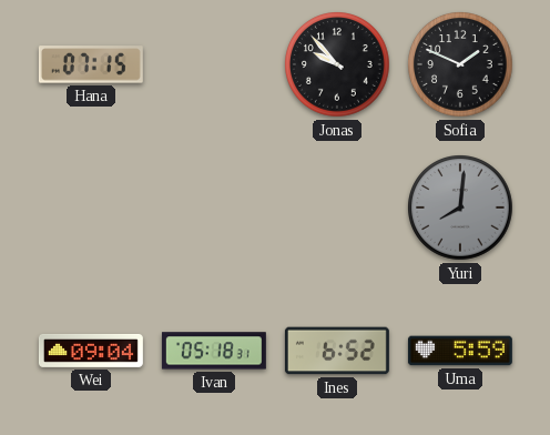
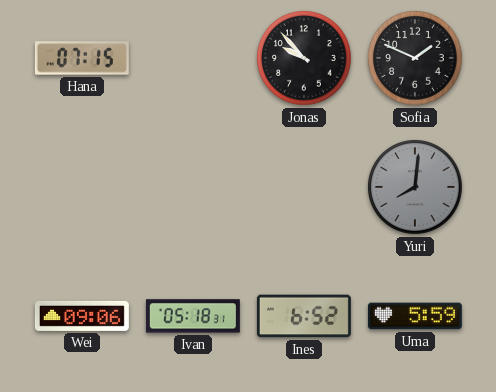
Wei: 09:04 -> 09:06 (82, 316)
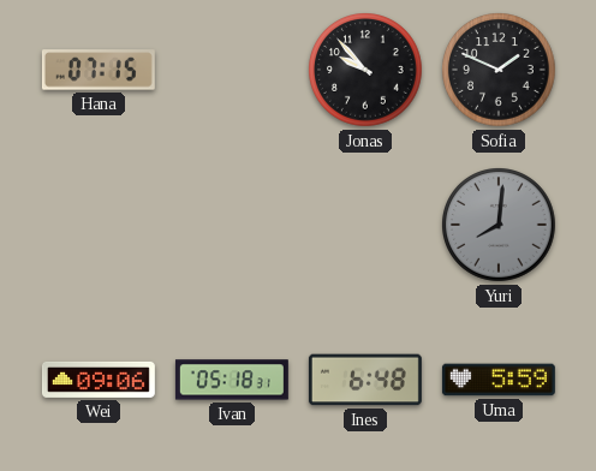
Ines: 6:52 -> 6:48 (365, 380)
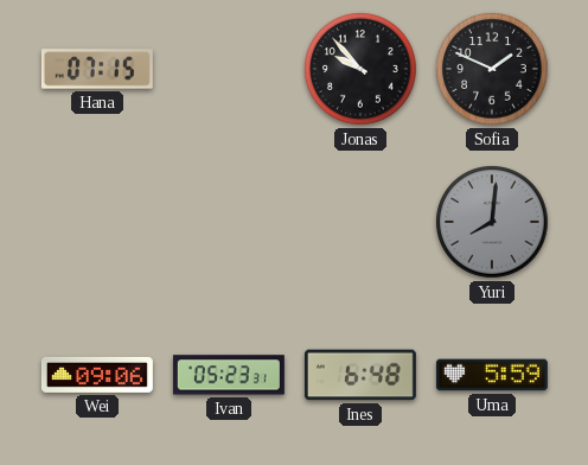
Ivan: 05:18 -> 05:23 (229, 375)
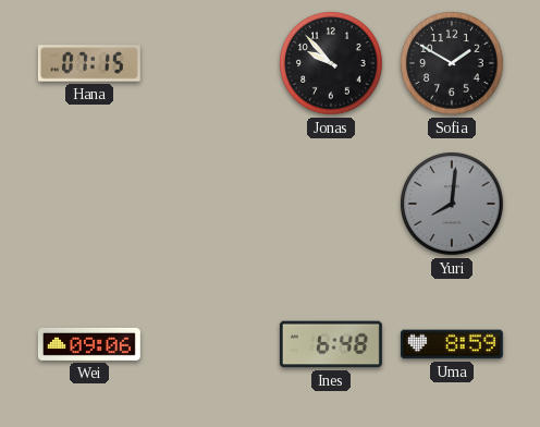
Sofia: 1:49 -> 1:50 (452, 63)
Ivan: 05:23 -> none (229, 375)
Uma: 5:59 -> 8:59 (452, 344)
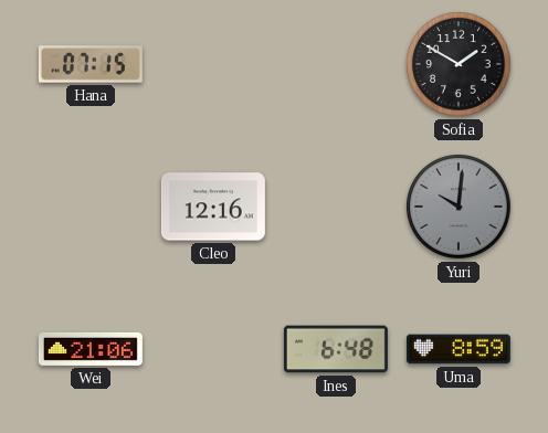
Jonas: 9:53 -> none (331, 63)
Cleo: none -> 12:16 (213, 207)
Yuri: 8:01 -> 10:01 (459, 207)
Wei: 09:06 -> 21:06 (91, 349)
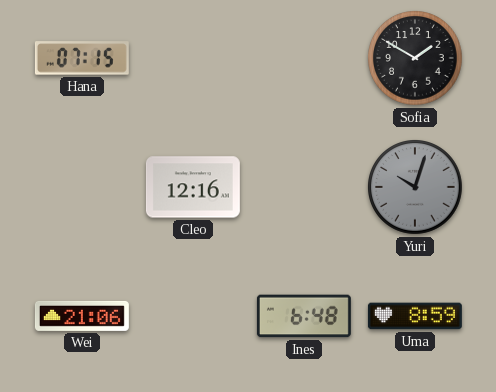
Yuri: 10:01 -> 10:03 (415, 187)
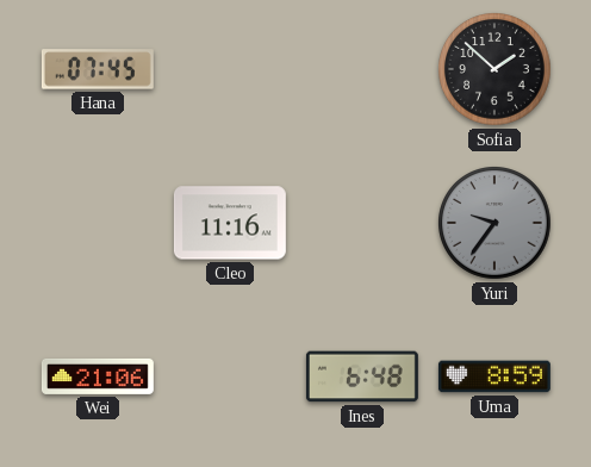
Hana: 07:15 -> 07:45 (98, 69)
Sofia: 1:50 -> 1:52 (494, 69)
Cleo: 12:16 -> 11:16 (230, 223)
Yuri: 10:03 -> 9:36 (494, 223)
